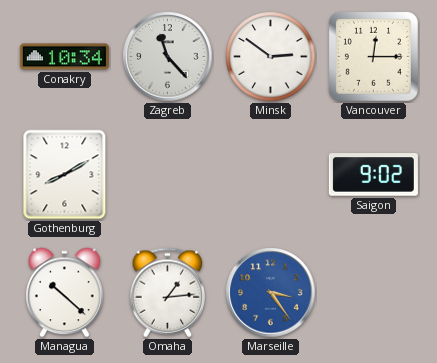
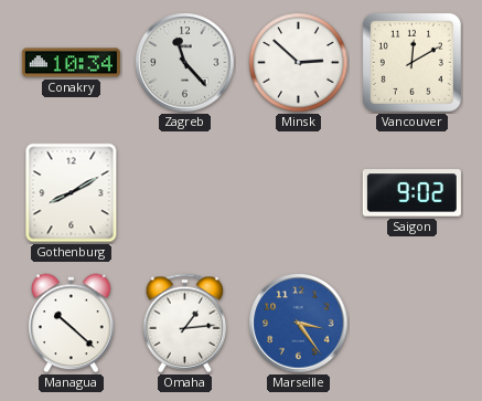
Minsk: 2:51 -> 2:52 (299, 63)
Vancouver: 12:15 -> 12:10 (411, 62)
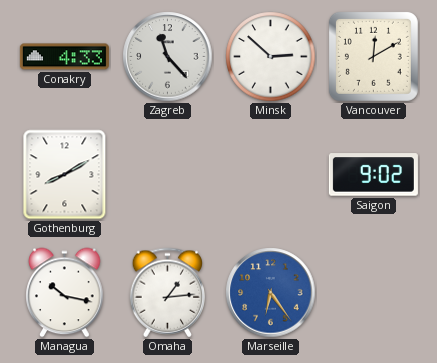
Conakry: 10:34 -> 4:33 (64, 57)
Managua: 10:22 -> 10:17 (65, 293)
Marseille: 3:24 -> 6:24 (271, 293)
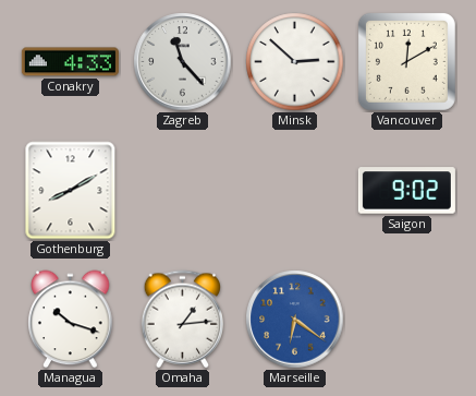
Managua: 10:17 -> 10:18 (71, 320)
Marseille: 6:24 -> 6:21 (295, 320)
